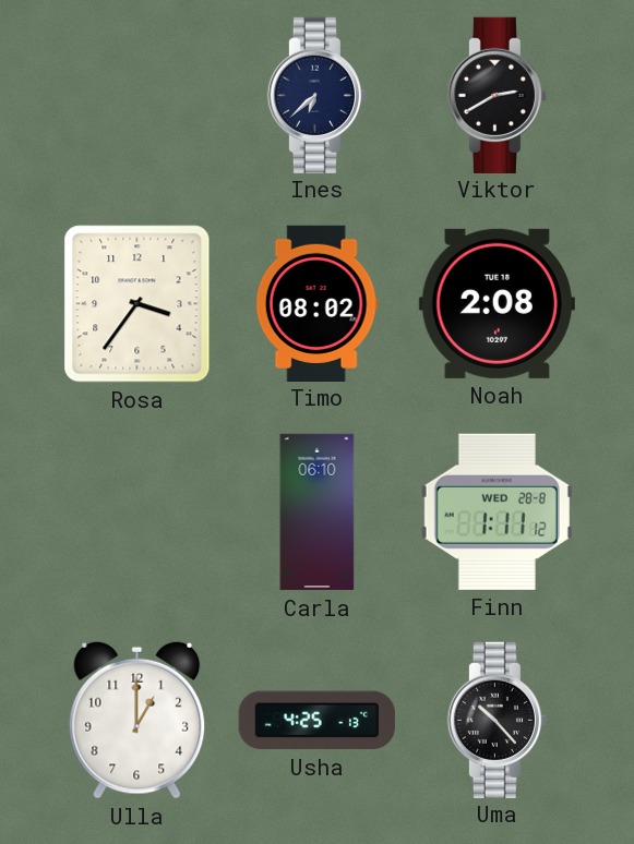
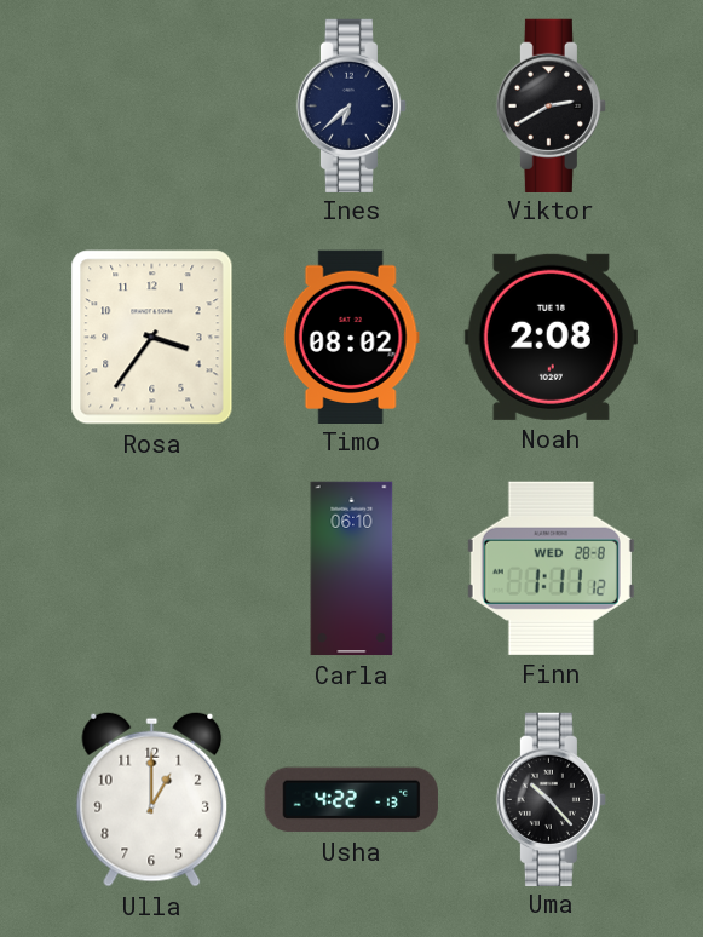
Usha: 4:25 -> 4:22 (351, 800)
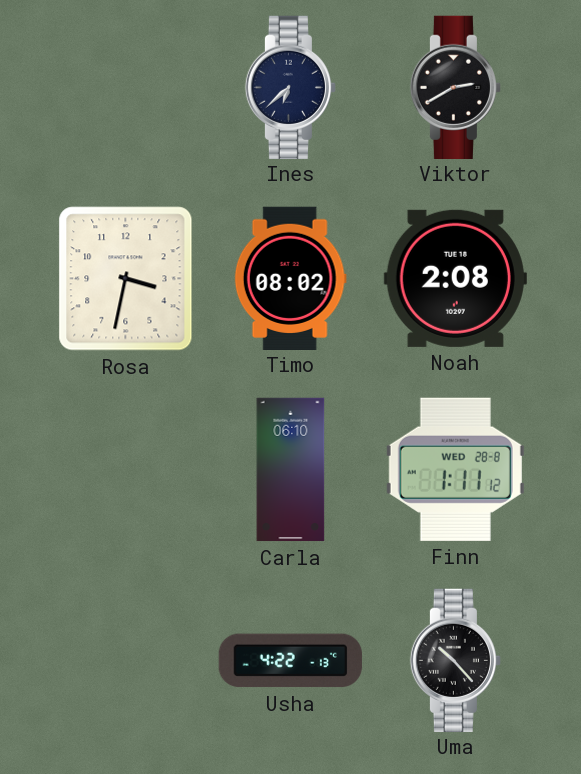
Rosa: 3:36 -> 3:32 (126, 279)
Ulla: 1:00 -> none (152, 799)
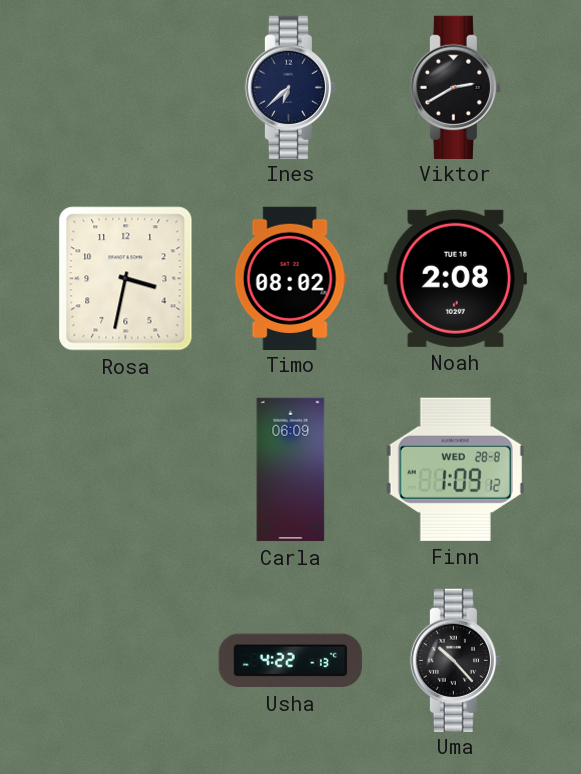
Carla: 06:10 -> 06:09 (291, 470)
Finn: 1:11 -> 1:09 (455, 469)
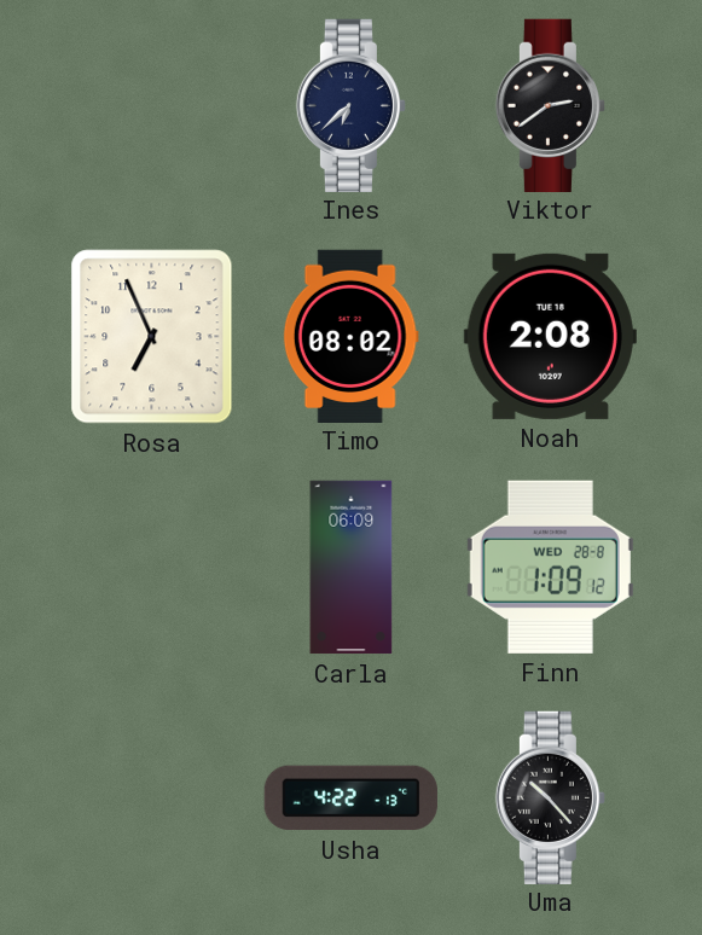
Viktor: 2:40 -> 2:39 (550, 105)
Rosa: 3:32 -> 6:56 (152, 337)
